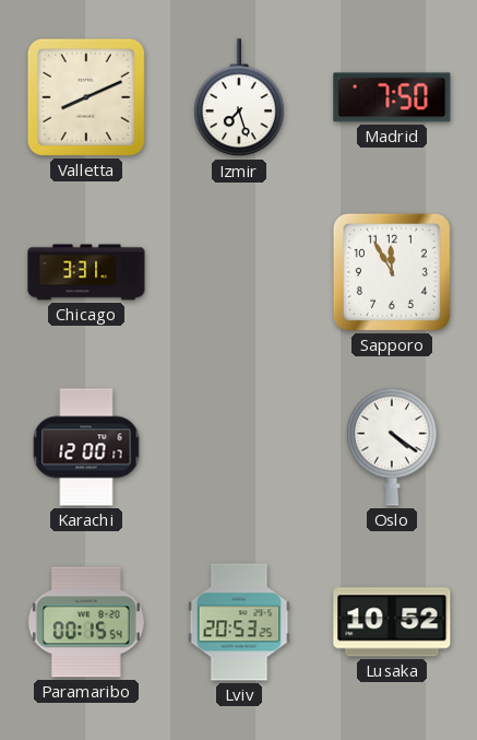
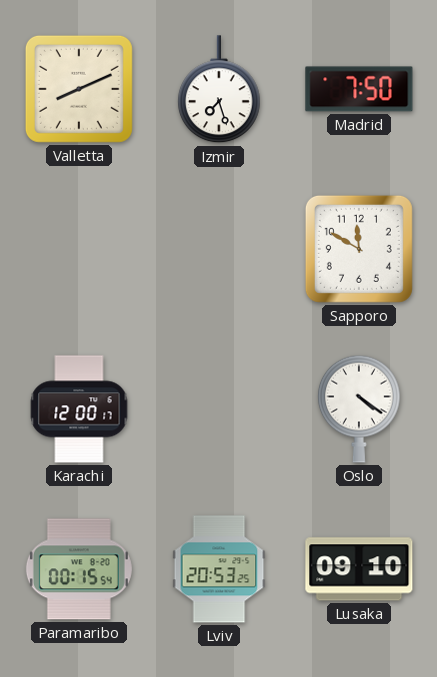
Chicago: 3:31 -> none (86, 272)
Sapporo: 11:55 -> 11:50 (359, 249)
Lusaka: 10:52 -> 09:10 (359, 569)
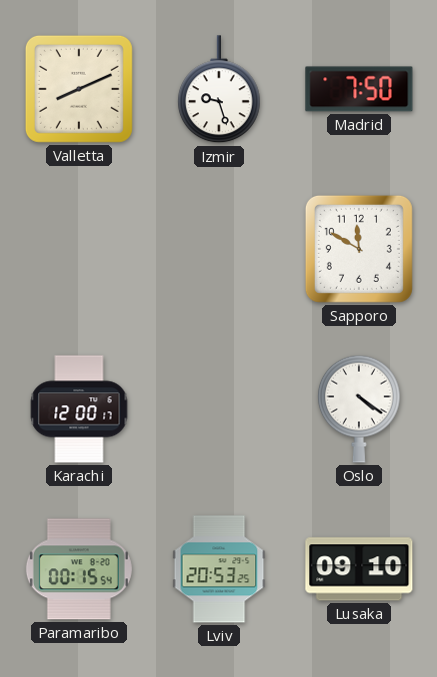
Izmir: 7:27 -> 9:27 (219, 90)
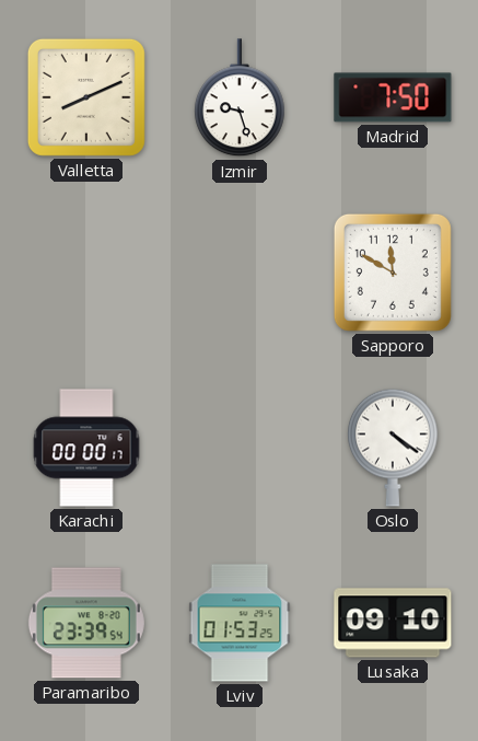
Karachi: 12:00 -> 00:00 (86, 448)
Paramaribo: 00:15 -> 23:39 (86, 623)
Lviv: 20:53 -> 01:53 (240, 623)
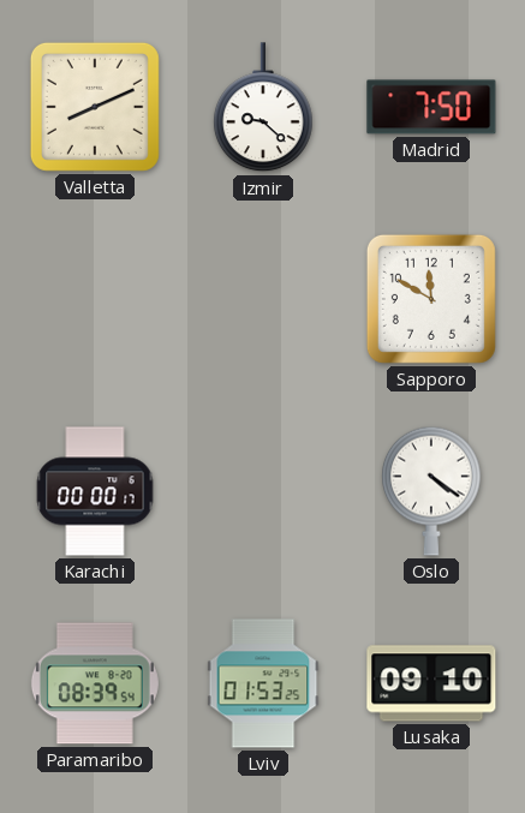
Izmir: 9:27 -> 9:22 (263, 108)
Paramaribo: 23:39 -> 08:39 (95, 683)
